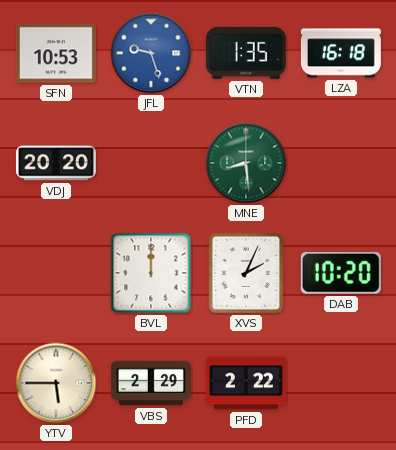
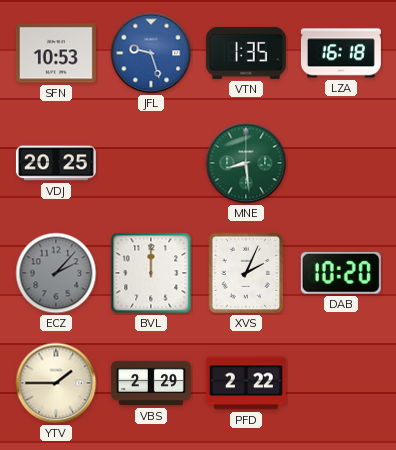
VDJ: 20:20 -> 20:25 (56, 163)
ECZ: none -> 2:07 (56, 273)
YTV: 5:45 -> 1:45 (56, 383)
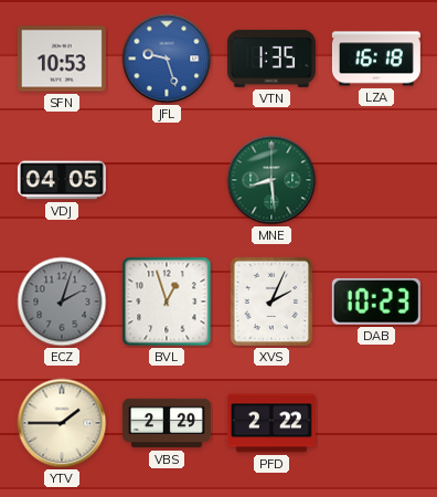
VDJ: 20:25 -> 04:05 (62, 180)
ECZ: 2:07 -> 2:03 (62, 302)
BVL: 12:00 -> 12:57 (167, 302)
DAB: 10:20 -> 10:23 (376, 302)
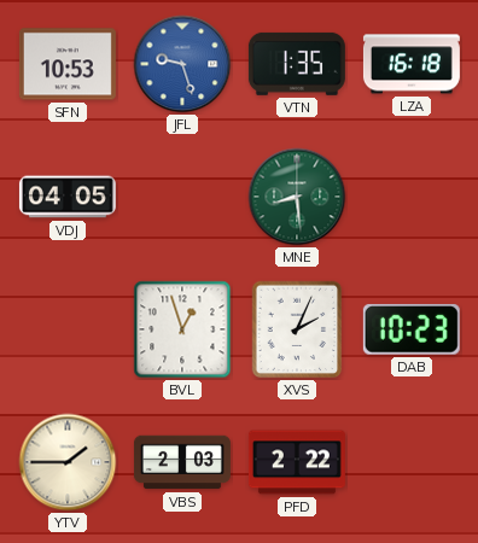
ECZ: 2:03 -> none (62, 302)
VBS: 2:29 -> 2:03 (182, 462)
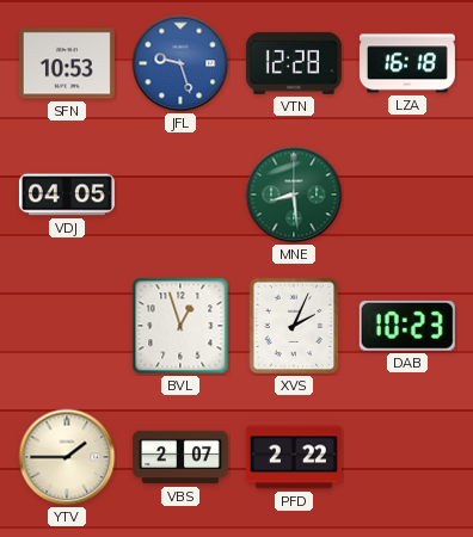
VTN: 1:35 -> 12:28 (294, 63)
VBS: 2:03 -> 2:07 (180, 457)
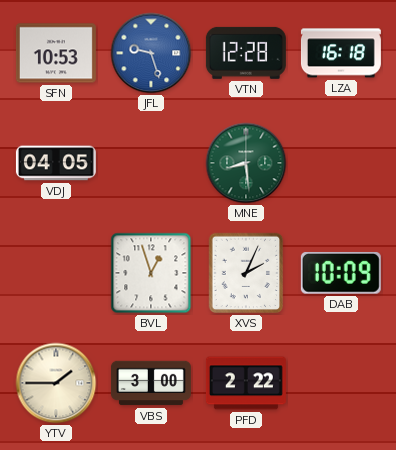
DAB: 10:23 -> 10:09 (341, 273)
VBS: 2:07 -> 3:00 (151, 383)
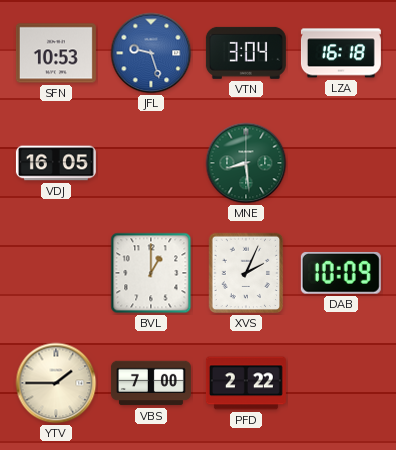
VTN: 12:28 -> 3:04 (246, 53)
VDJ: 04:05 -> 16:05 (56, 163)
BVL: 12:57 -> 1:00 (151, 273)
VBS: 3:00 -> 7:00 (151, 383)
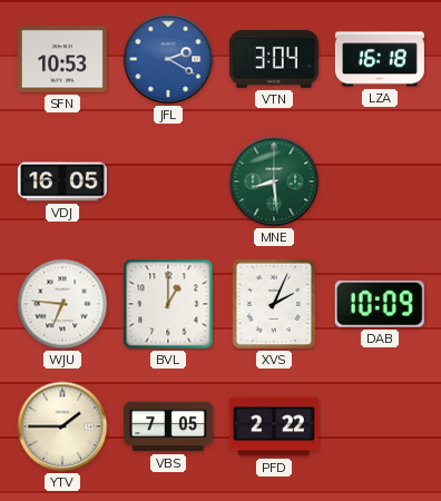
JFL: 9:27 -> 2:20 (168, 59)
WJU: none -> 6:46 (62, 304)
VBS: 7:00 -> 7:05 (168, 426)
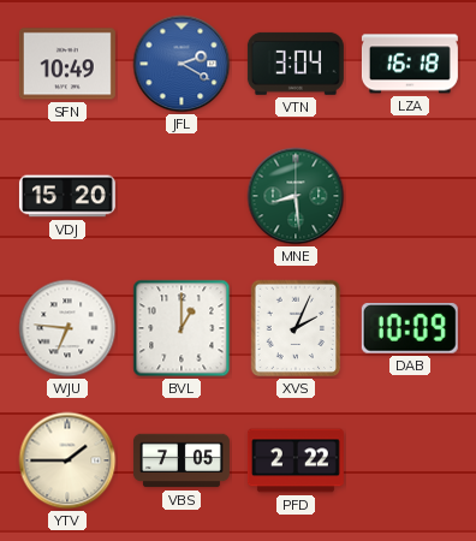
SFN: 10:53 -> 10:49 (67, 64)
VDJ: 16:05 -> 15:20 (67, 196)
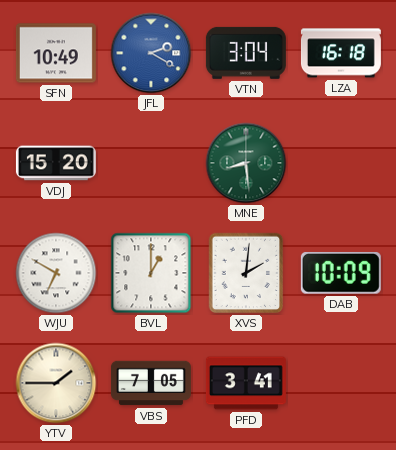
WJU: 6:46 -> 6:50 (56, 273)
XVS: 2:04 -> 2:01 (246, 273)
PFD: 2:22 -> 3:41 (246, 383)
